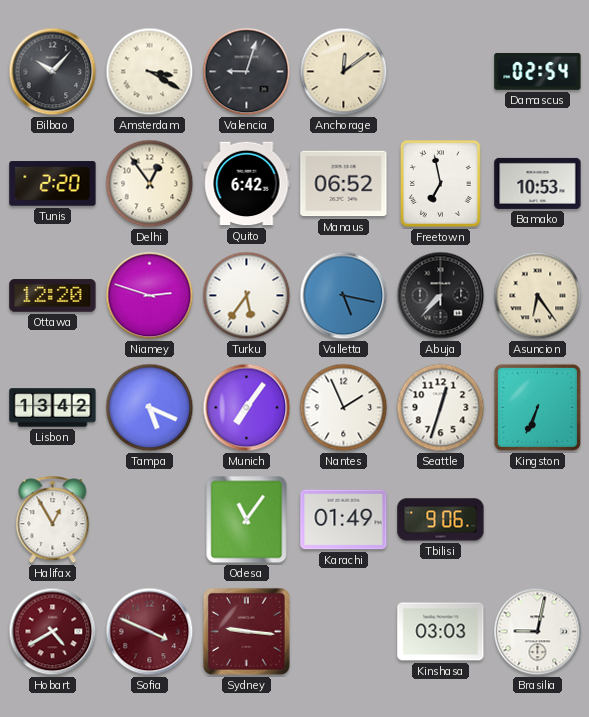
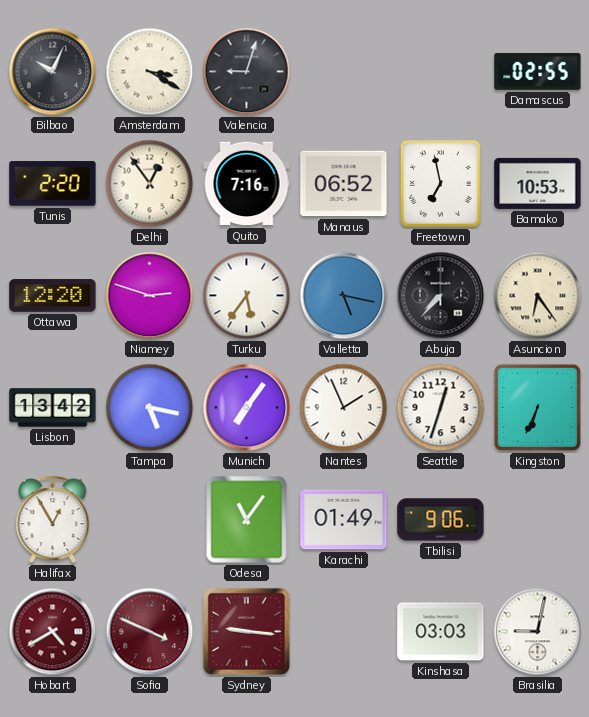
Bilbao: 10:07 -> 10:04 (53, 72)
Anchorage: 12:09 -> none (344, 72)
Damascus: 02:54 -> 02:55 (538, 71)
Quito: 6:42 -> 7:16 (247, 184)
Tampa: 5:19 -> 5:17 (150, 408)
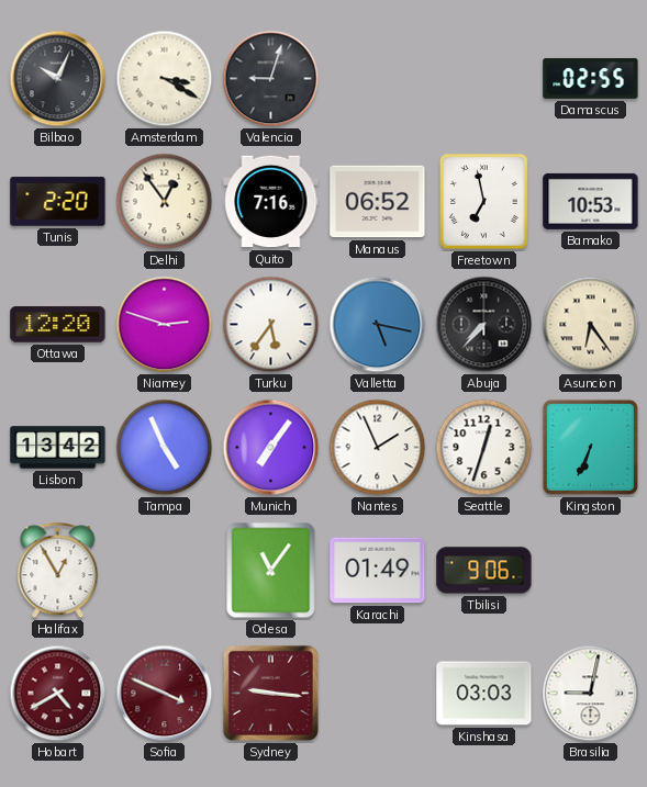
Tampa: 5:17 -> 4:56 (165, 448)
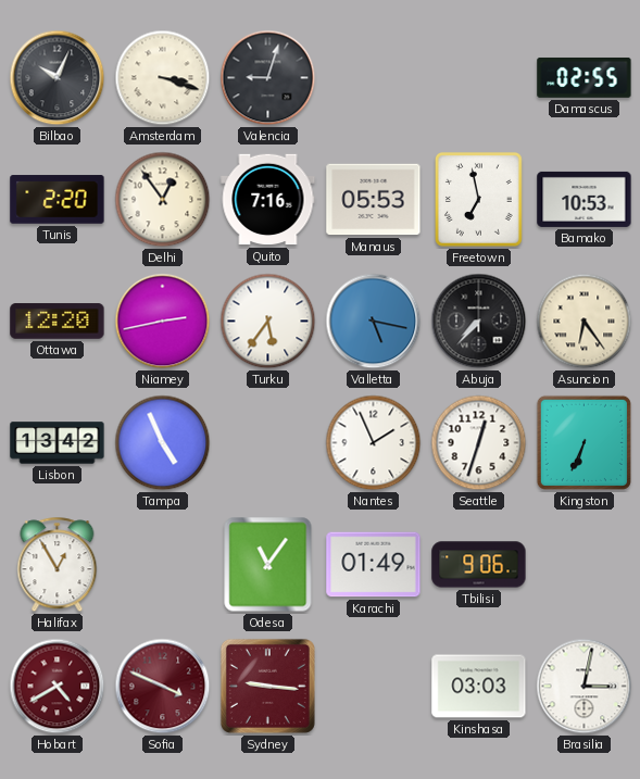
Amsterdam: 3:20 -> 3:18 (163, 78)
Manaus: 06:52 -> 05:53 (374, 200)
Niamey: 2:48 -> 2:43 (163, 322)
Munich: 7:06 -> none (271, 448)
Brasilia: 9:02 -> 3:02 (585, 687)
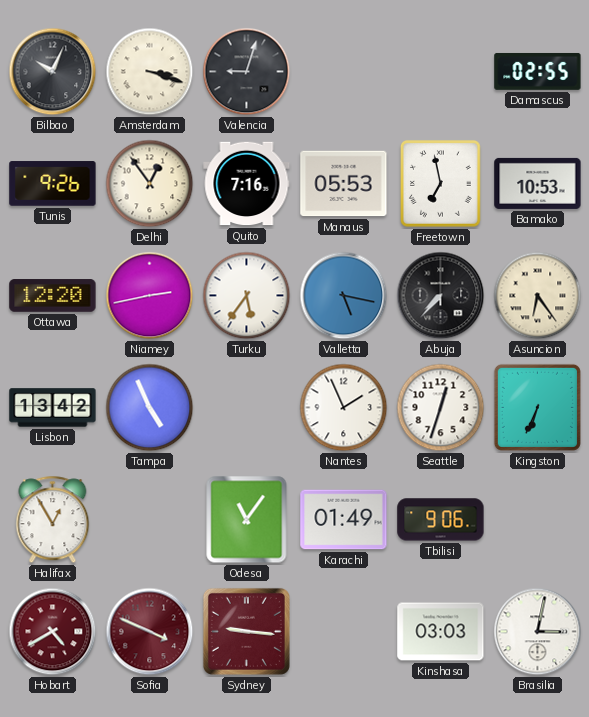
Tunis: 2:20 -> 9:26 (53, 184)
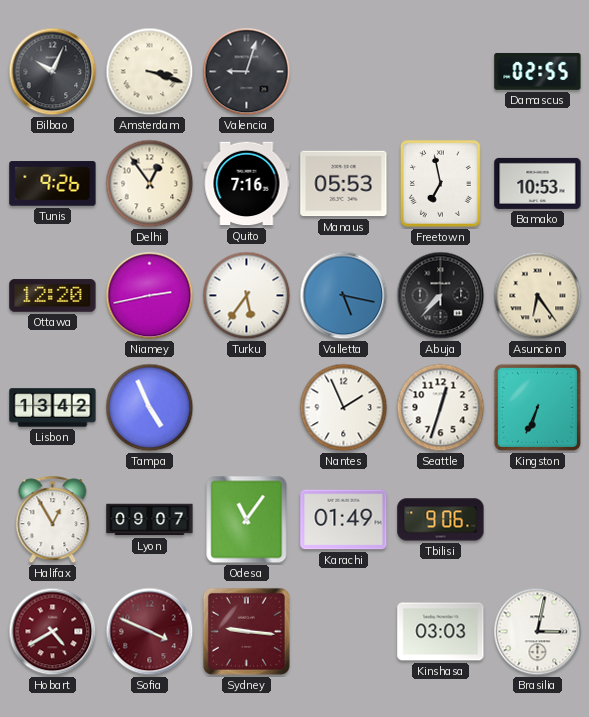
Lyon: none -> 09:07 (150, 520)
